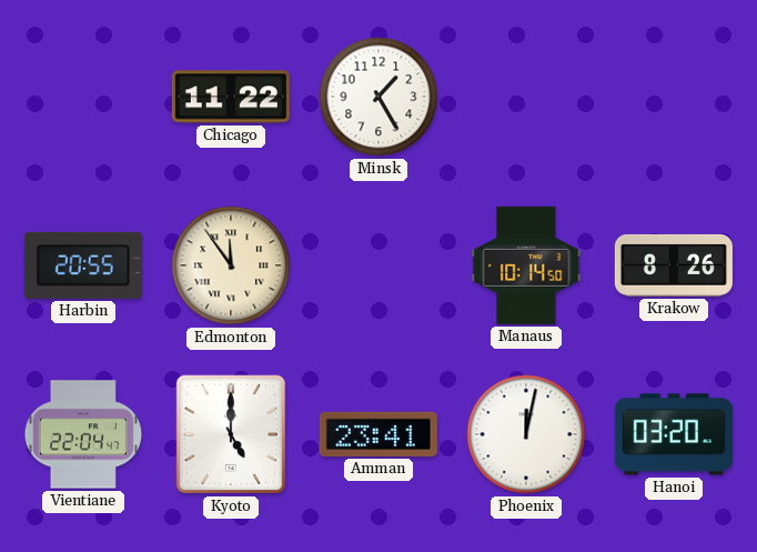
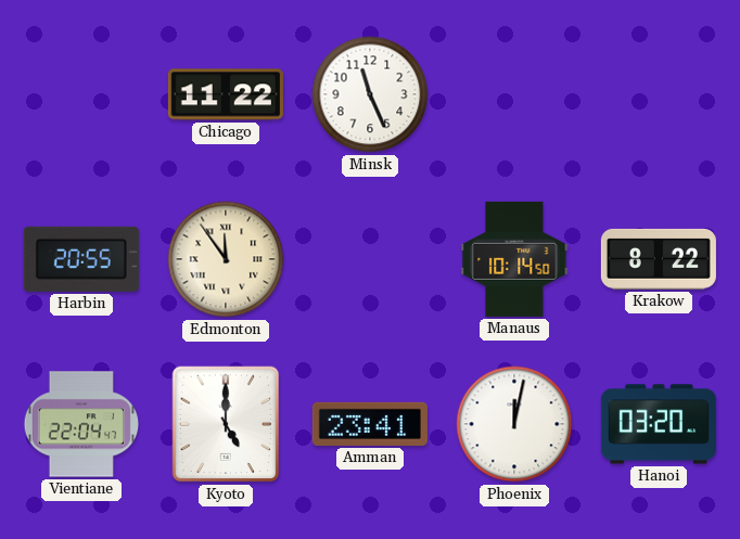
Minsk: 1:25 -> 11:26 (370, 94)
Krakow: 8:26 -> 8:22 (659, 259)
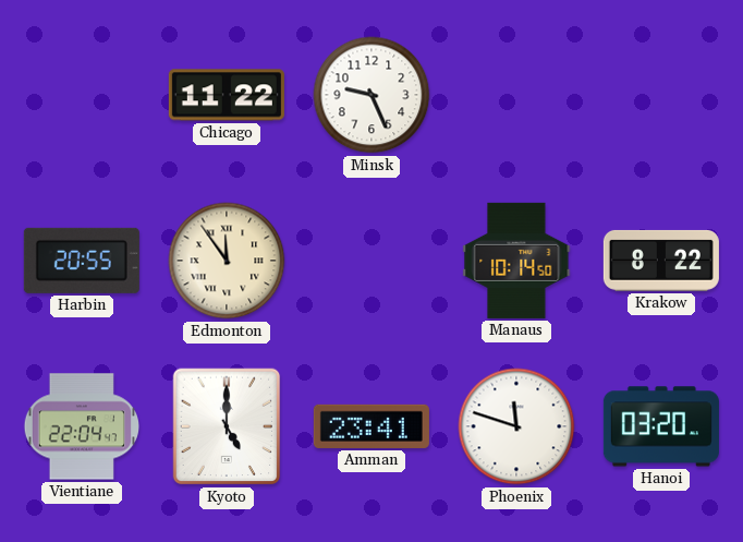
Minsk: 11:26 -> 9:26 (371, 95)
Phoenix: 12:02 -> 11:48 (516, 426)
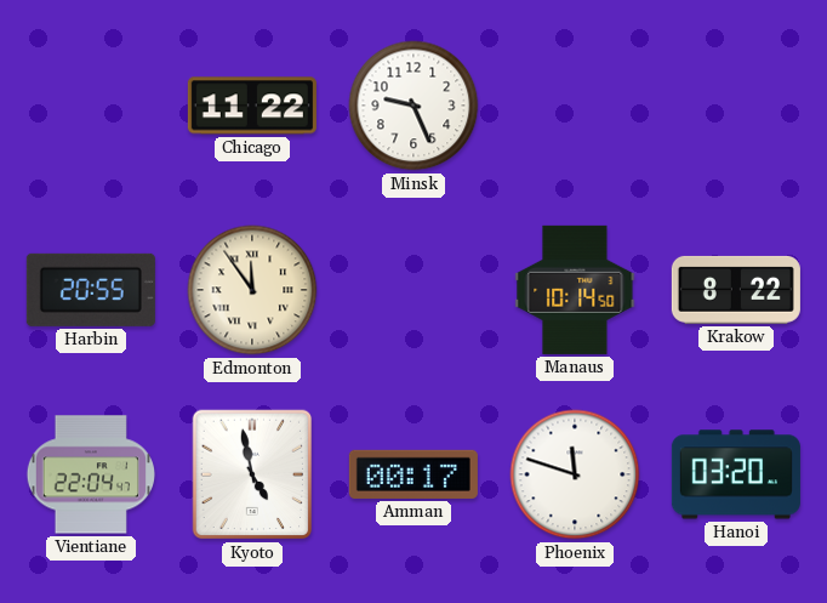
Kyoto: 5:00 -> 4:58 (252, 474)
Amman: 23:41 -> 00:17 (413, 474)
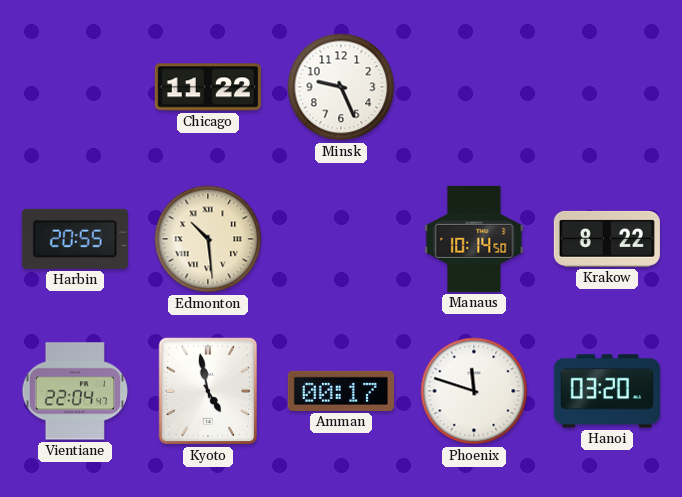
Edmonton: 11:54 -> 10:29 (208, 239)
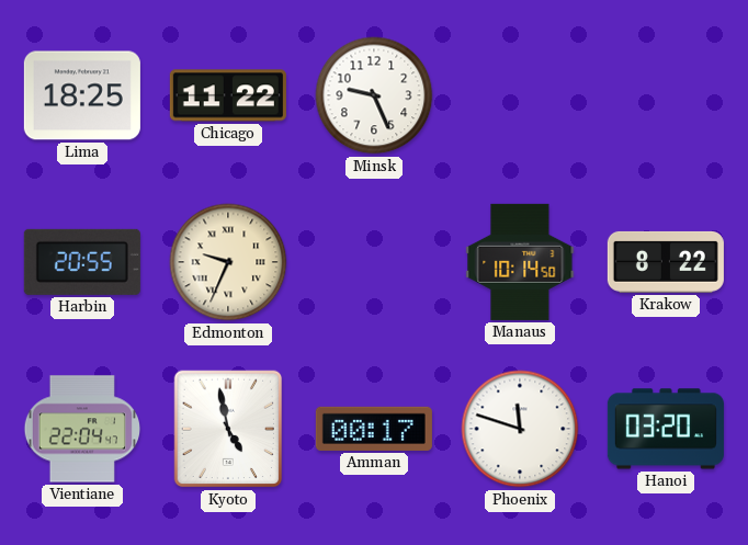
Lima: none -> 18:25 (82, 95)
Edmonton: 10:29 -> 9:34 (228, 262)
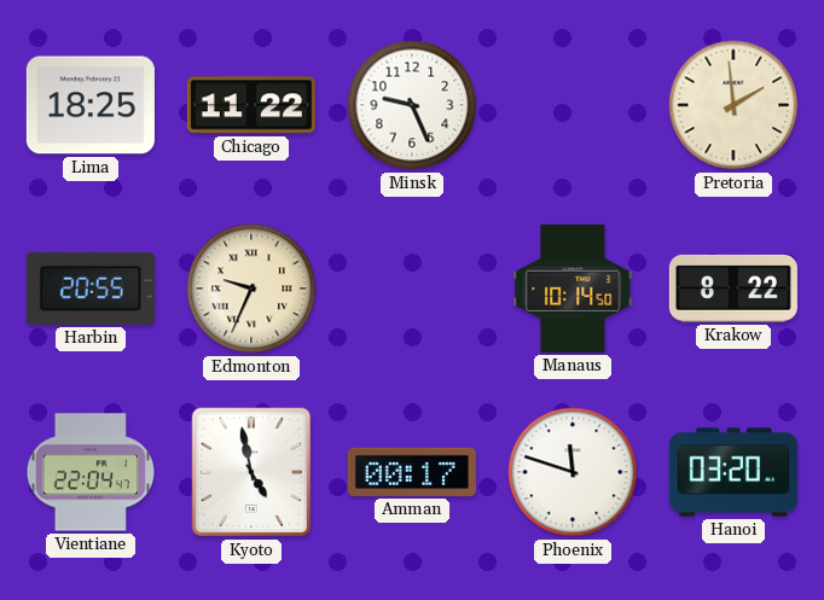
Pretoria: none -> 1:59 (733, 105)
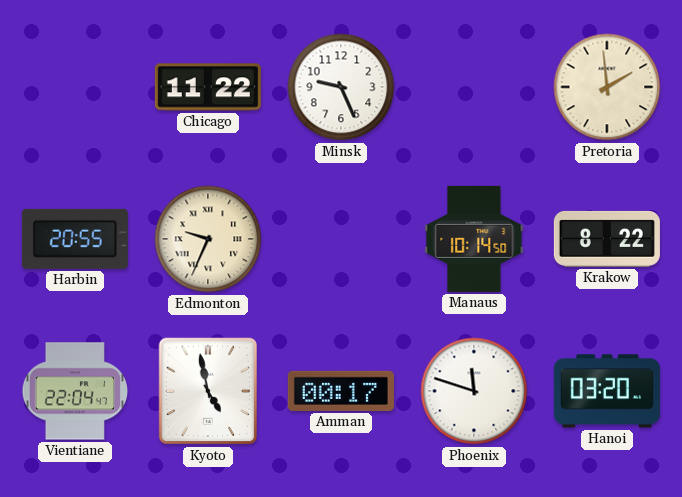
Lima: 18:25 -> none (91, 105)
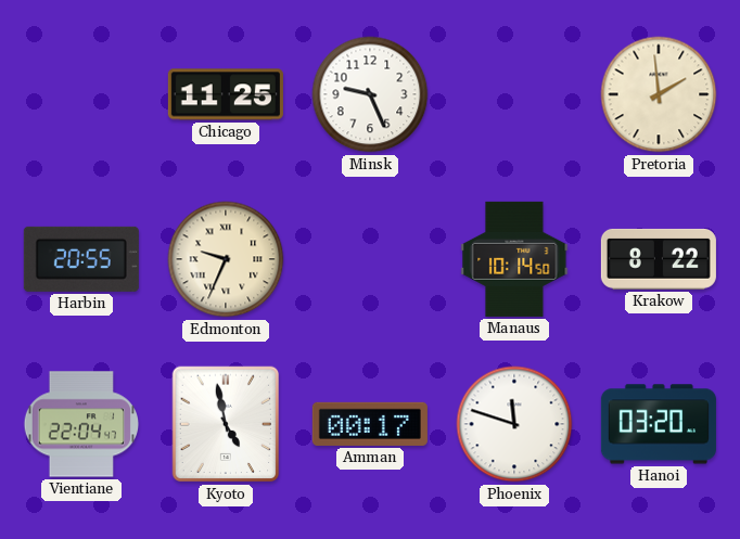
Chicago: 11:22 -> 11:25 (226, 94)
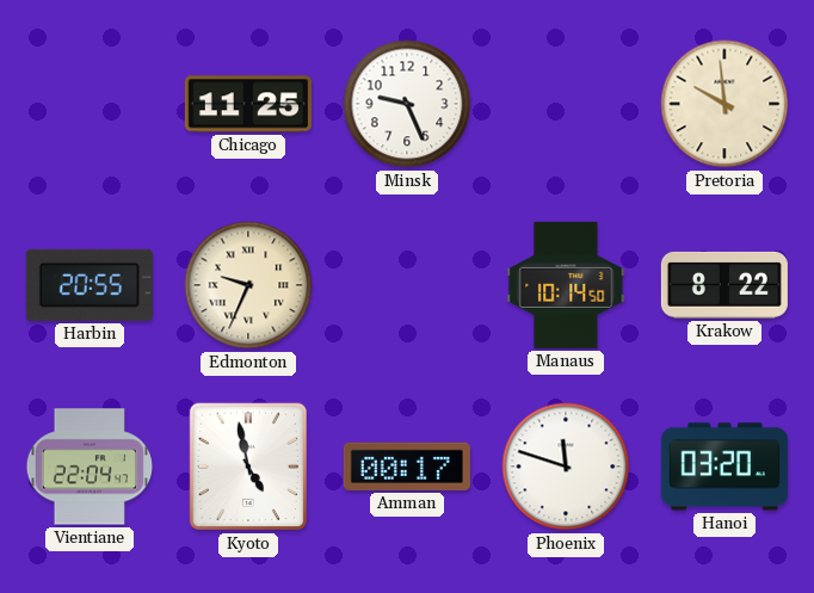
Pretoria: 1:59 -> 9:59 (724, 104)
